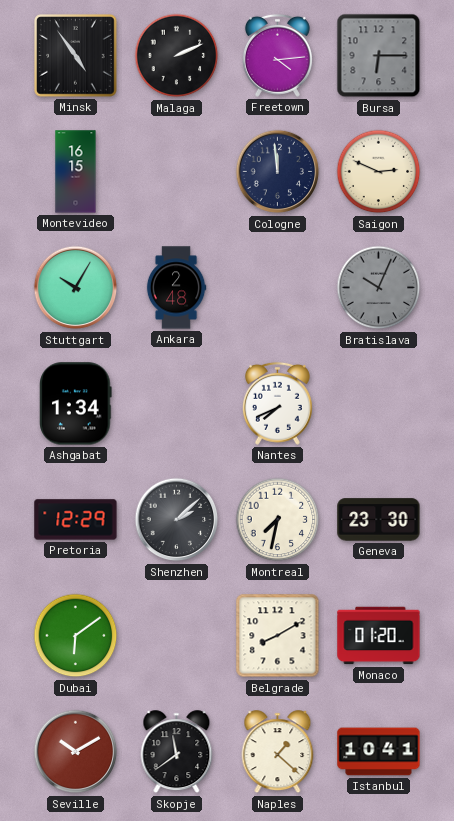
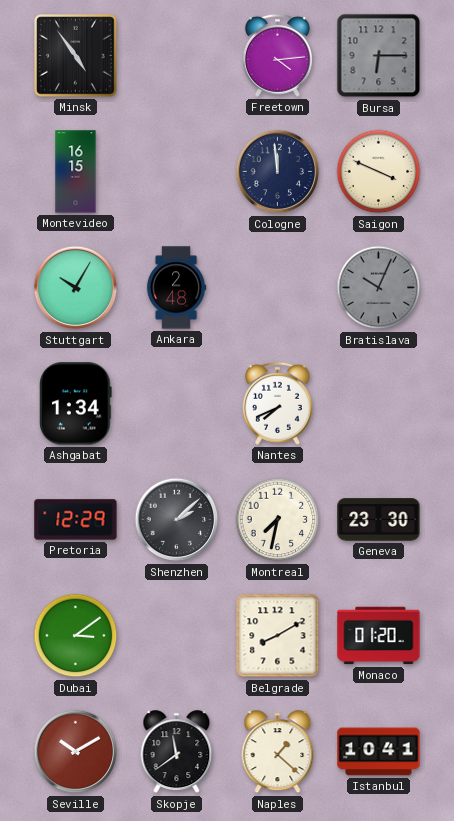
Malaga: 2:11 -> none (177, 56)
Saigon: 2:49 -> 3:49 (379, 172)
Dubai: 6:09 -> 3:09 (76, 636)
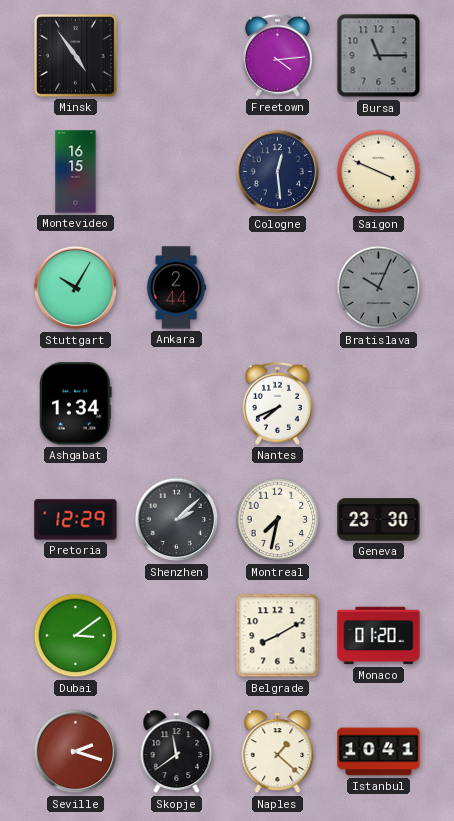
Bursa: 6:15 -> 11:15 (379, 56)
Cologne: 11:59 -> 12:29 (278, 172)
Ankara: 2:48 -> 2:44 (176, 288)
Seville: 10:10 -> 2:18 (76, 752)
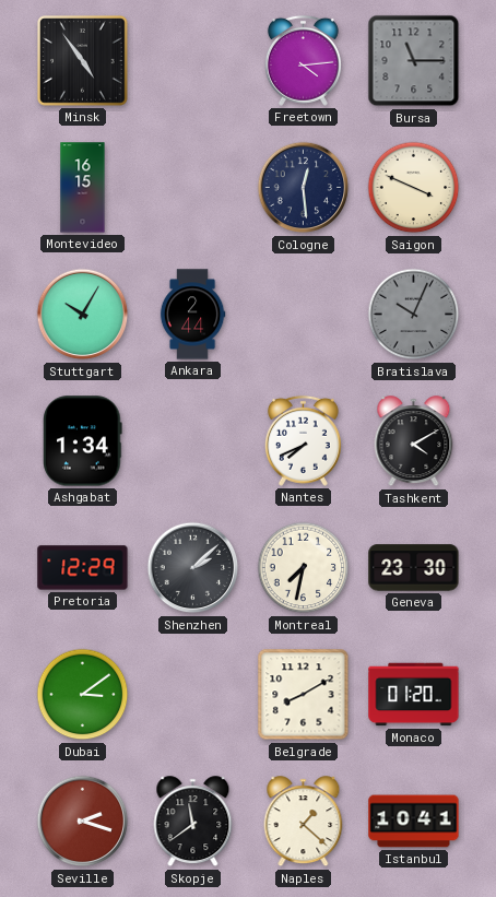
Tashkent: none -> 4:10 (414, 441)
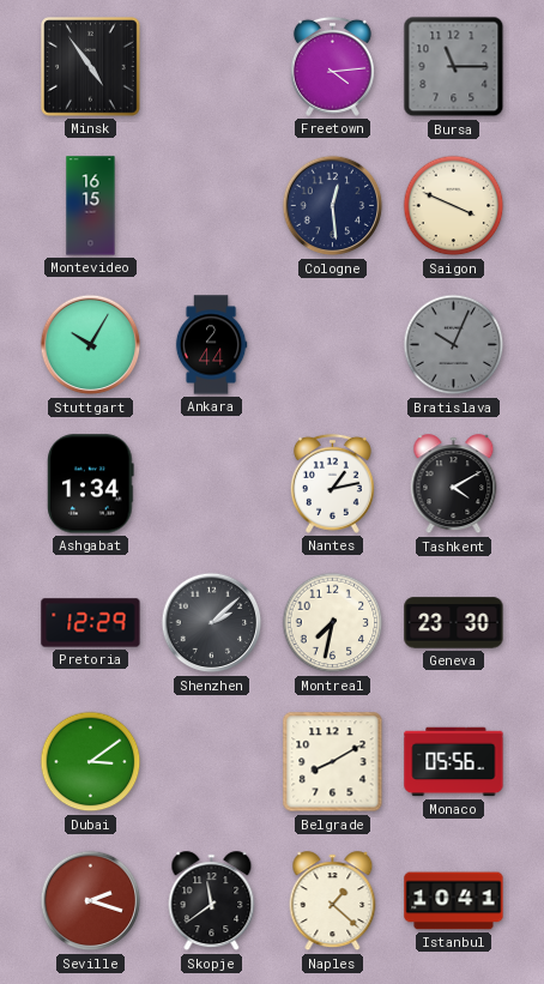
Nantes: 7:41 -> 1:13 (332, 483)
Monaco: 01:20 -> 05:56 (454, 762)
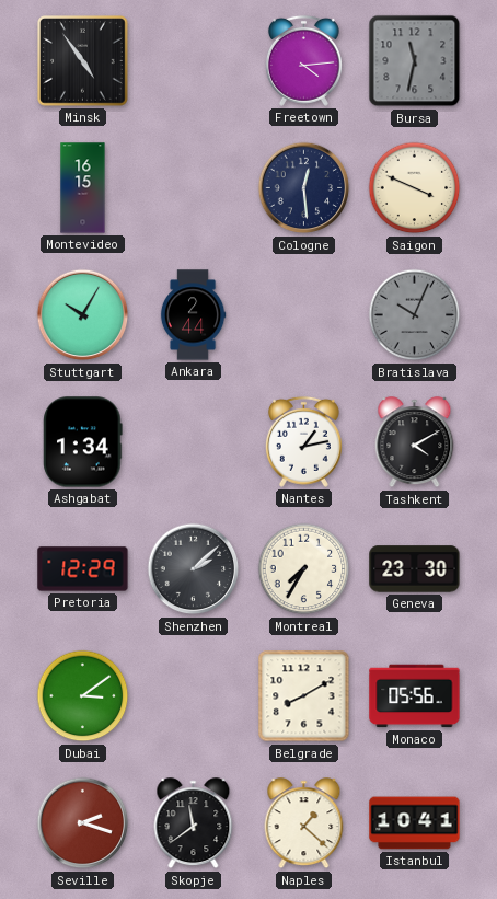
Bursa: 11:15 -> 11:32 (415, 61)
Montreal: 7:32 -> 7:35 (304, 569)
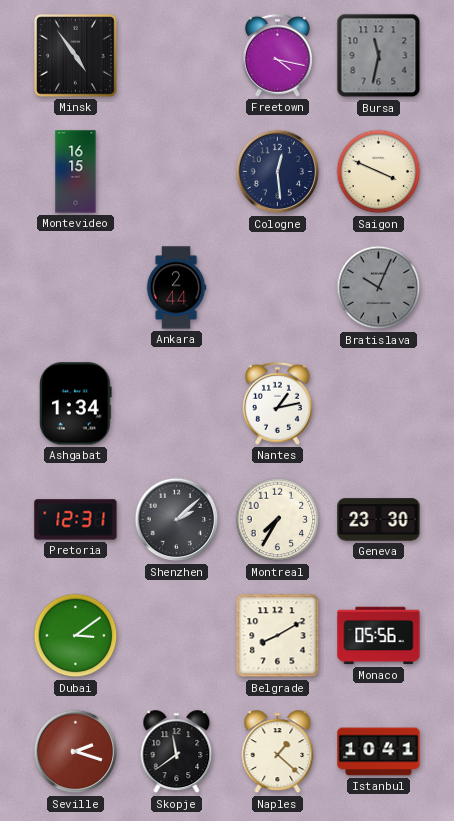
Freetown: 4:14 -> 4:17 (277, 55)
Stuttgart: 10:05 -> none (83, 315)
Tashkent: 4:10 -> none (415, 442)
Pretoria: 12:29 -> 12:31 (76, 520)
